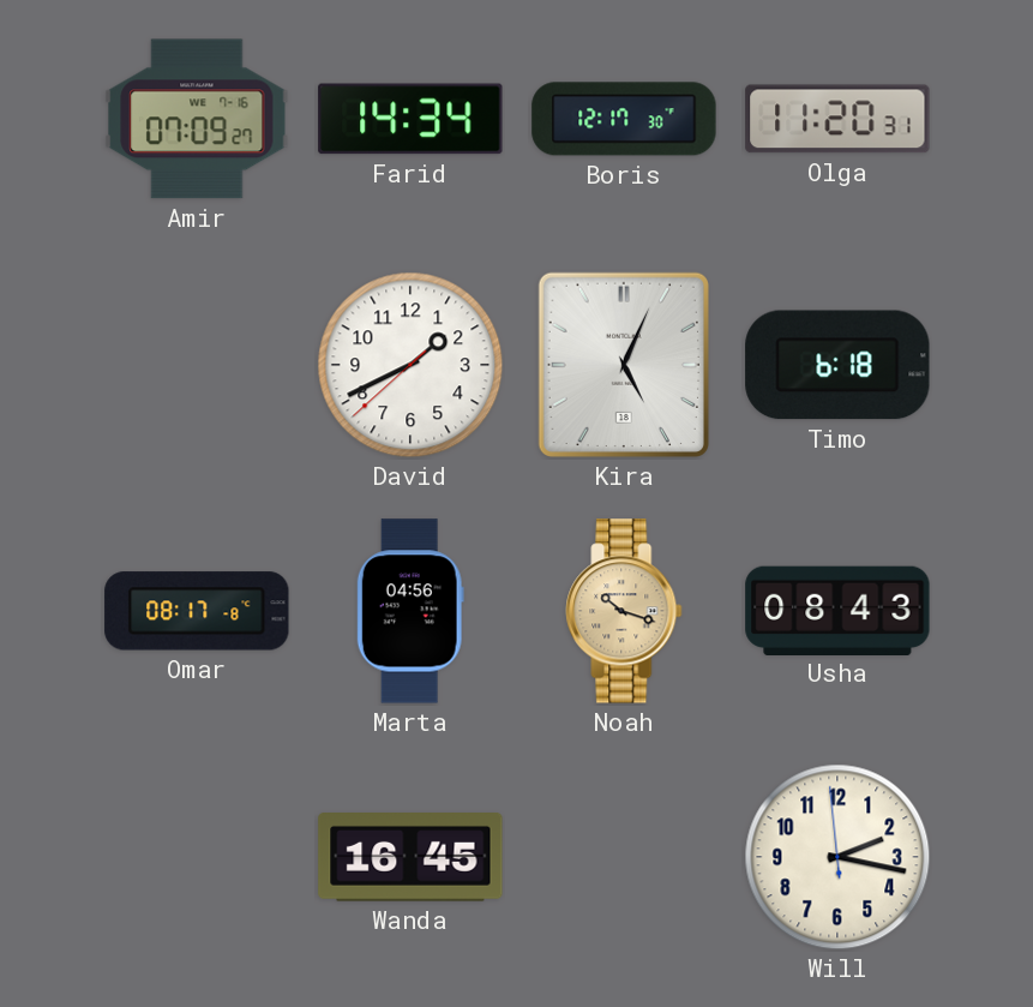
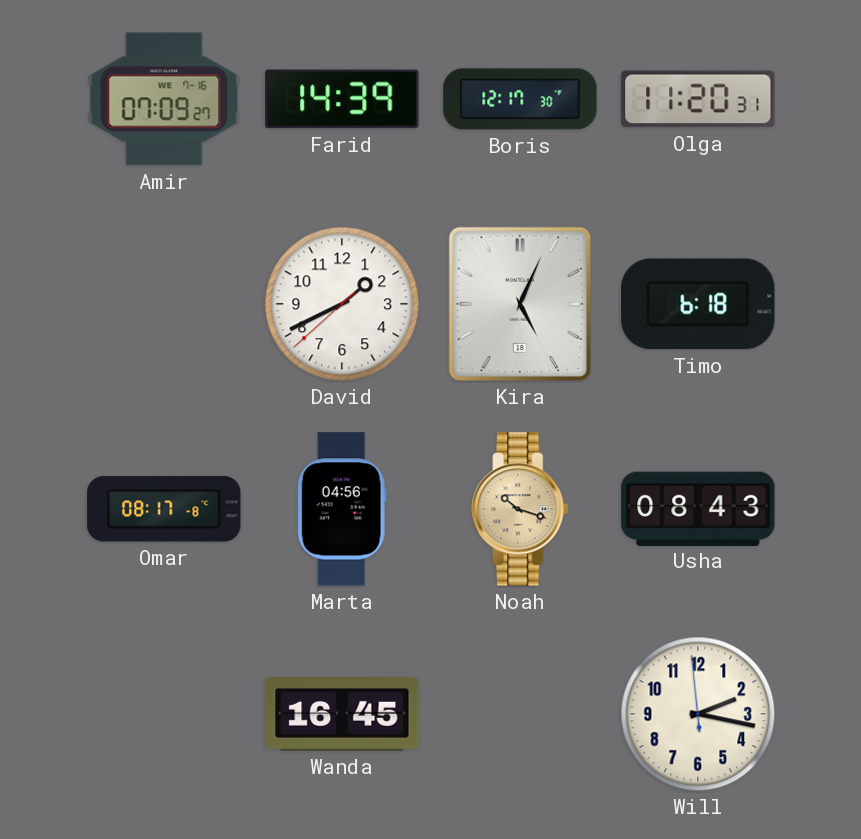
Farid: 14:34 -> 14:39 (342, 99)
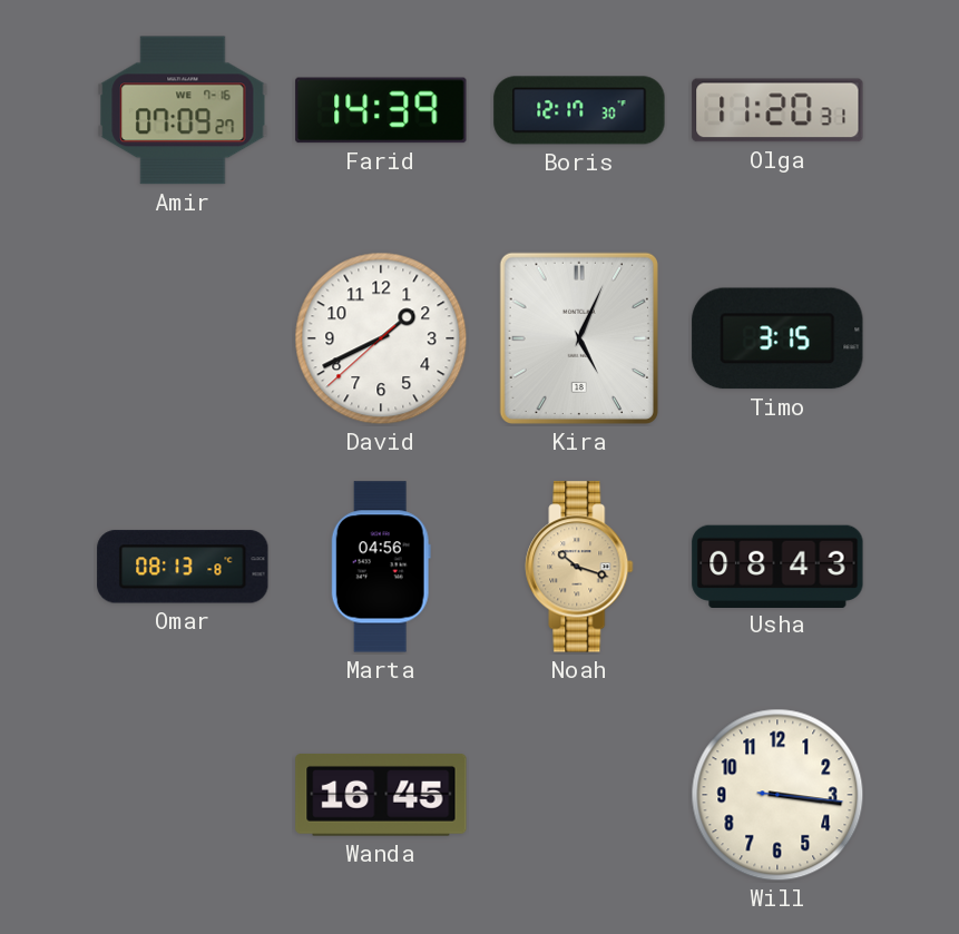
Timo: 6:18 -> 3:15 (777, 338)
Omar: 08:17 -> 08:13 (183, 567)
Will: 2:16 -> 3:16 (777, 795)
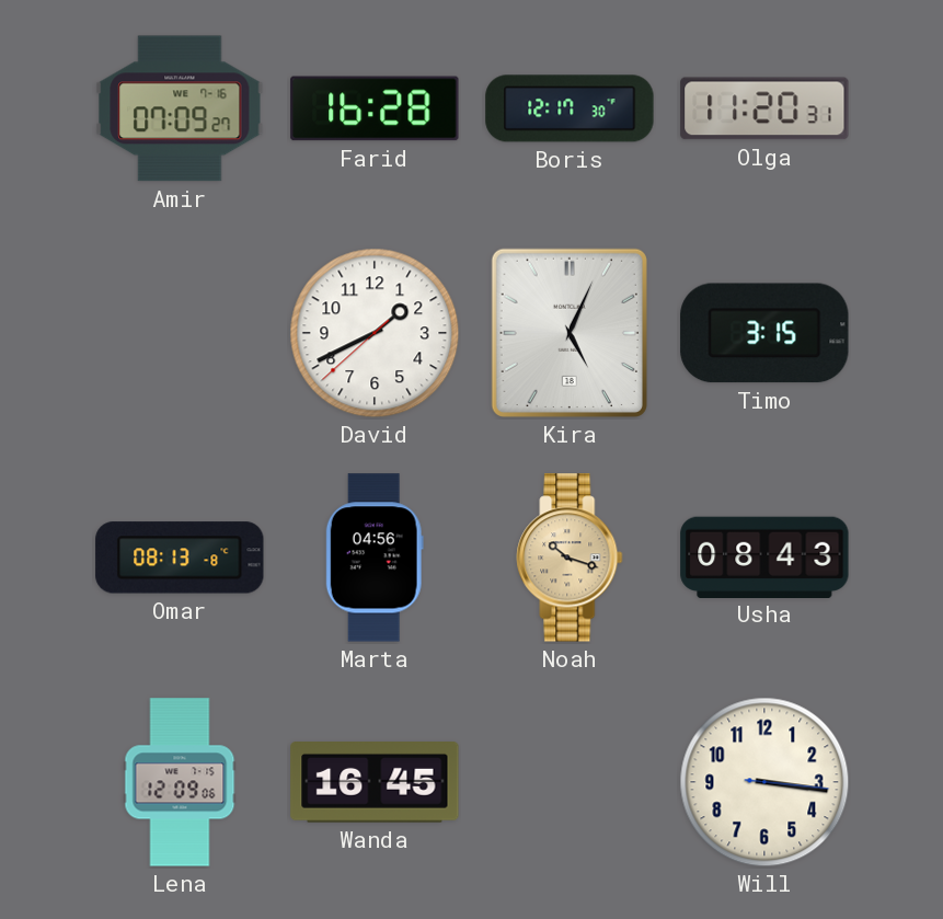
Farid: 14:39 -> 16:28 (375, 108)
Lena: none -> 12:09 (180, 782)
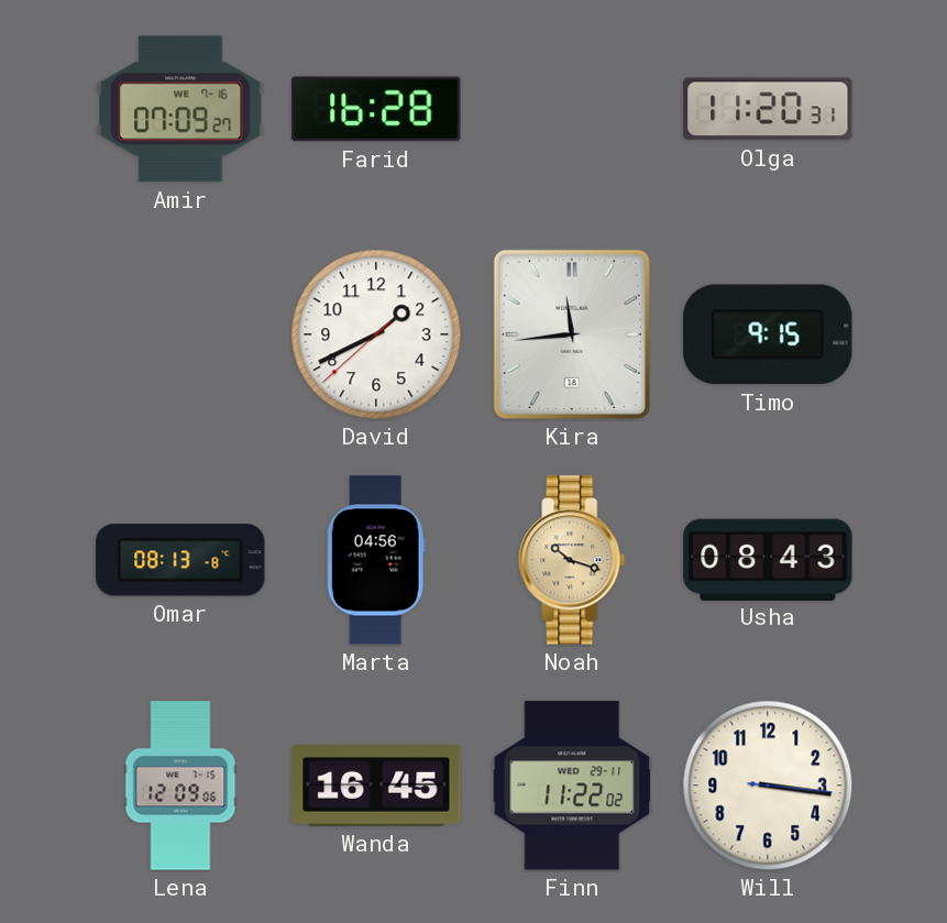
Boris: 12:17 -> none (570, 108)
Kira: 5:04 -> 11:44 (572, 334)
Timo: 3:15 -> 9:15 (768, 334)
Finn: none -> 11:22 (572, 785)
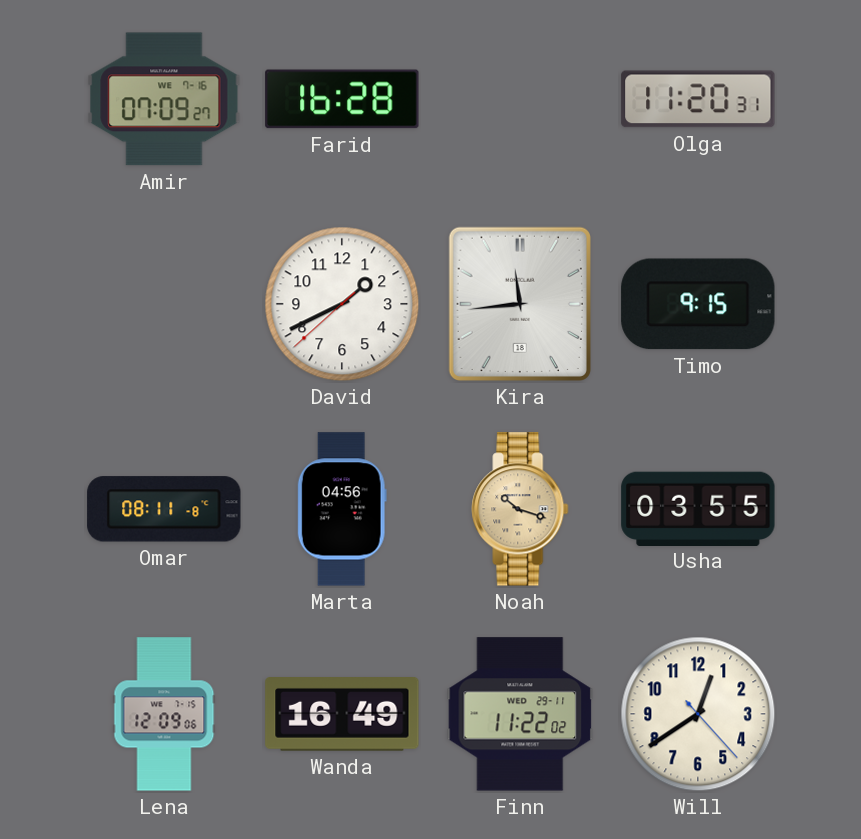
Omar: 08:13 -> 08:11 (164, 509)
Usha: 08:43 -> 03:55 (698, 508)
Wanda: 16:45 -> 16:49 (342, 715)
Will: 3:16 -> 12:39 (698, 714)
